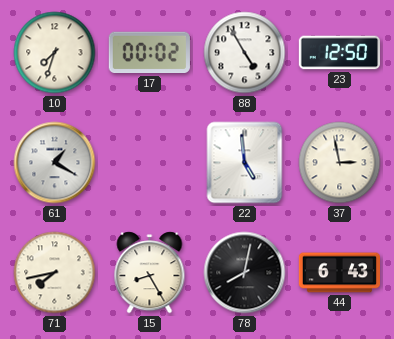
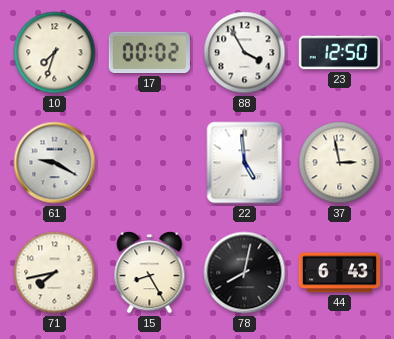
88: 4:55 -> 3:55 (245, 53)
61: 1:20 -> 9:20 (55, 163)
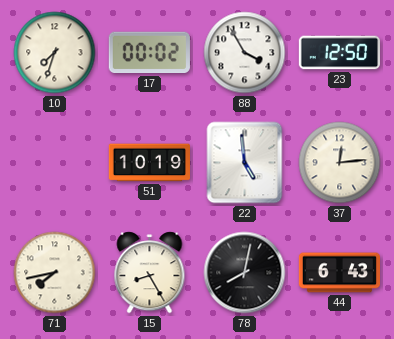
61: 9:20 -> none (55, 163)
51: none -> 10:19 (149, 163)
37: 2:58 -> 12:14 (340, 163)
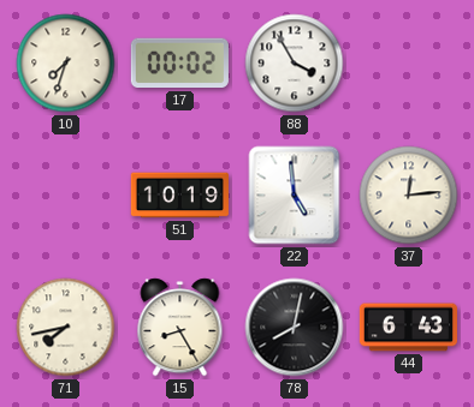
23: 12:50 -> none (339, 53)
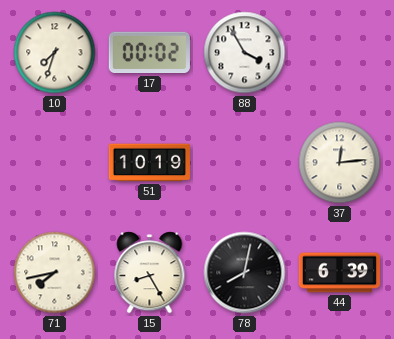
22: 4:59 -> none (295, 196)
44: 6:43 -> 6:39 (339, 273)
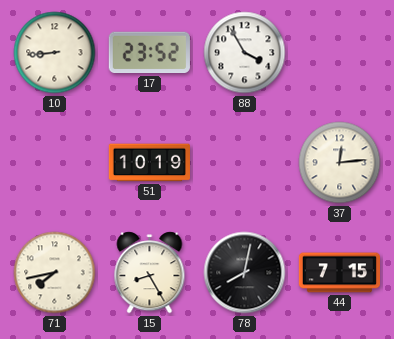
10: 7:33 -> 8:44 (55, 53)
17: 00:02 -> 23:52 (149, 53)
44: 6:39 -> 7:15 (339, 273)
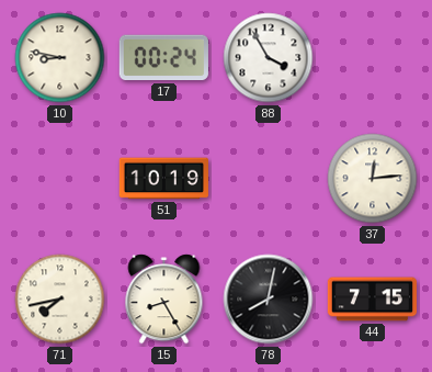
10: 8:44 -> 8:47 (60, 58)
17: 23:52 -> 00:24 (163, 58)
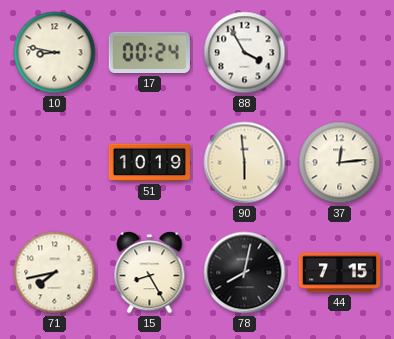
90: none -> 5:59 (245, 163)
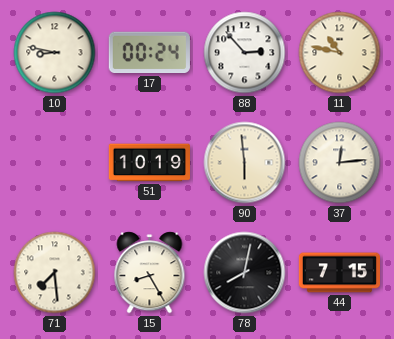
88: 3:55 -> 2:53 (245, 53)
11: none -> 10:47 (340, 53)
71: 7:43 -> 7:29 (55, 273)
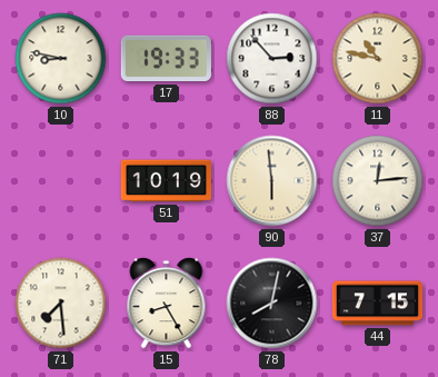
17: 00:24 -> 19:33 (166, 59)
